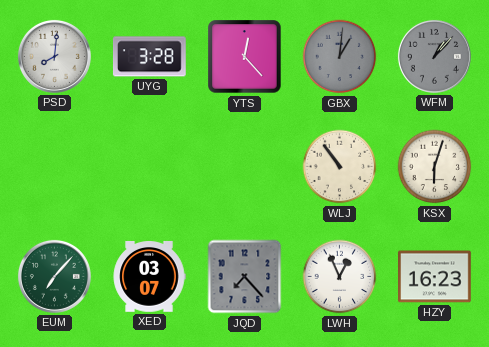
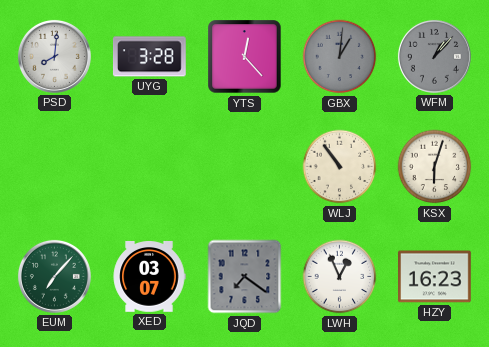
JQD: 7:23 -> 7:21 (245, 277)
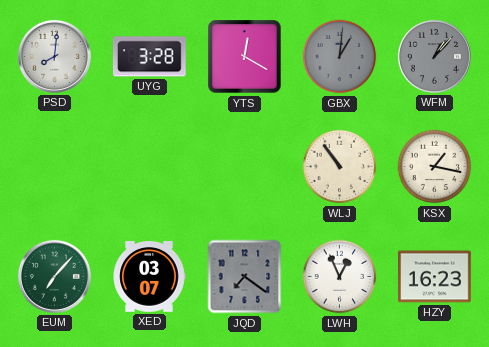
YTS: 12:23 -> 12:20 (245, 57)
KSX: 6:03 -> 1:17 (435, 167)
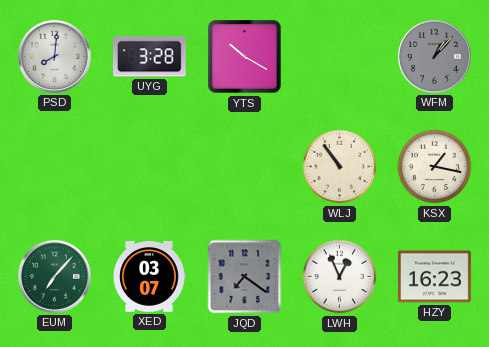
YTS: 12:20 -> 10:20 (245, 57)
GBX: 1:01 -> none (340, 57)
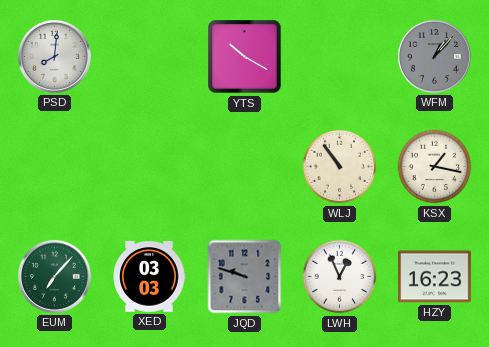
UYG: 3:28 -> none (150, 57)
XED: 03:07 -> 03:03 (149, 277)
JQD: 7:21 -> 9:48 (245, 277)
